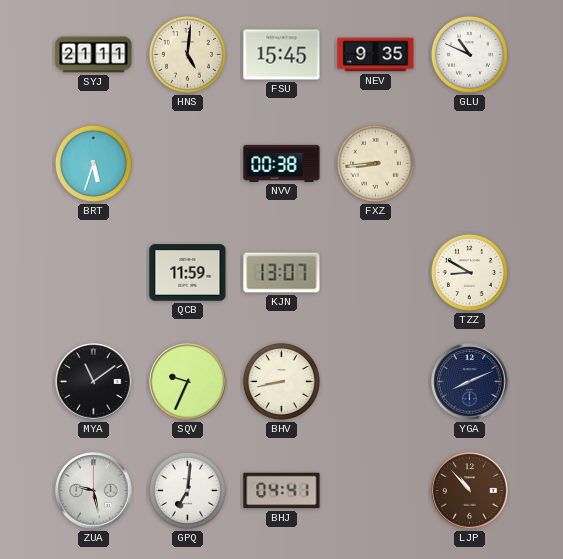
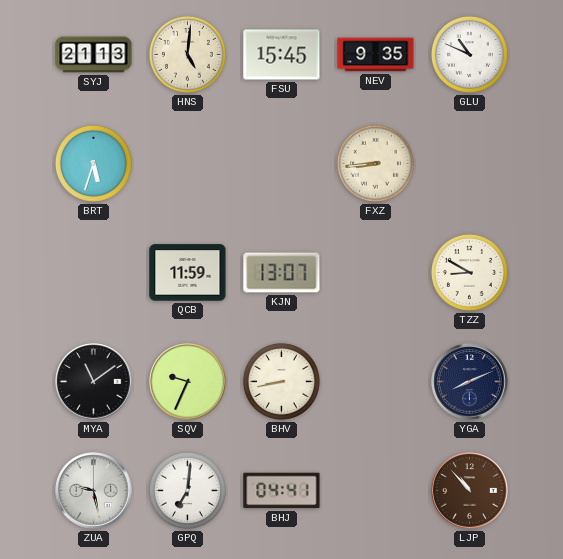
SYJ: 21:11 -> 21:13 (94, 55)
NVV: 00:38 -> none (282, 163)
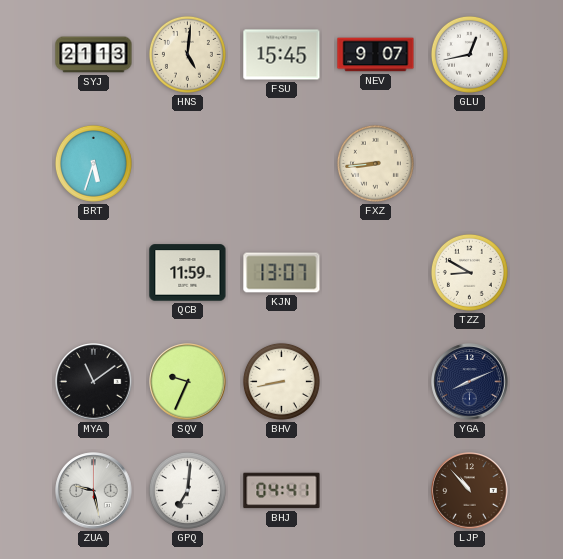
NEV: 9:35 -> 9:07 (376, 55)
GLU: 10:49 -> 12:43 (469, 54)
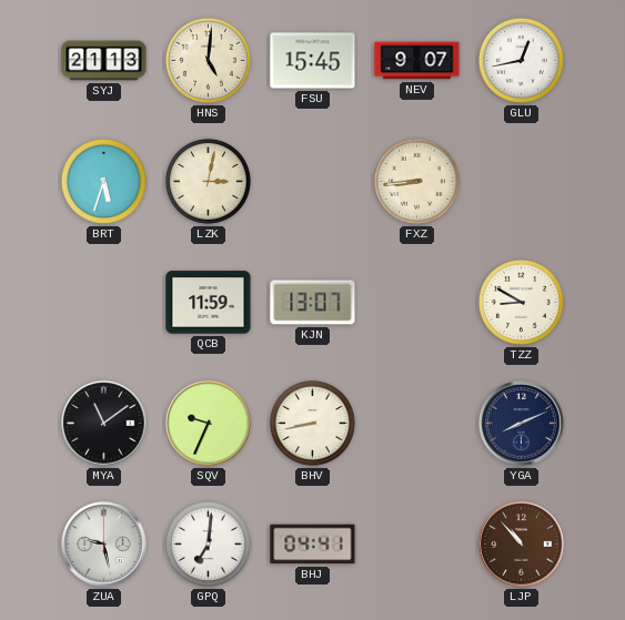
LZK: none -> 3:02 (208, 181)
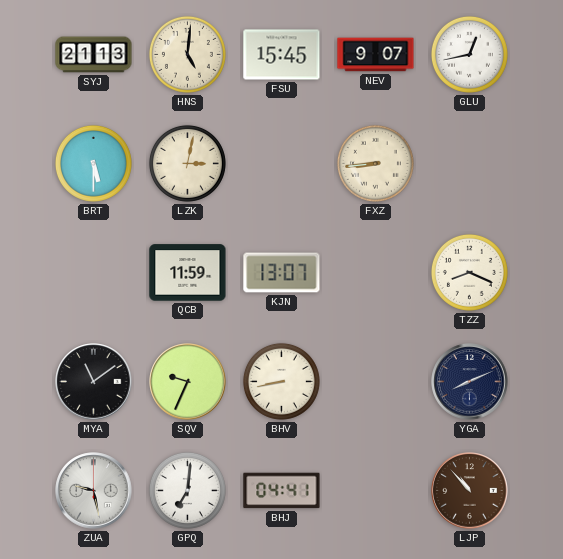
BRT: 5:33 -> 5:30 (93, 163)
TZZ: 8:50 -> 8:19 (469, 272)
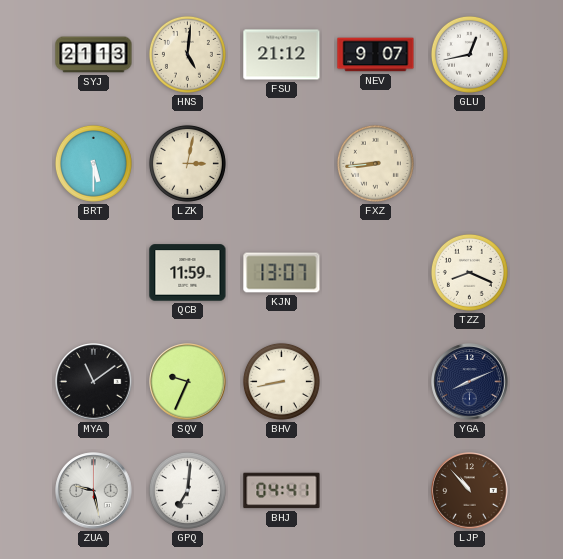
FSU: 15:45 -> 21:12 (282, 55)
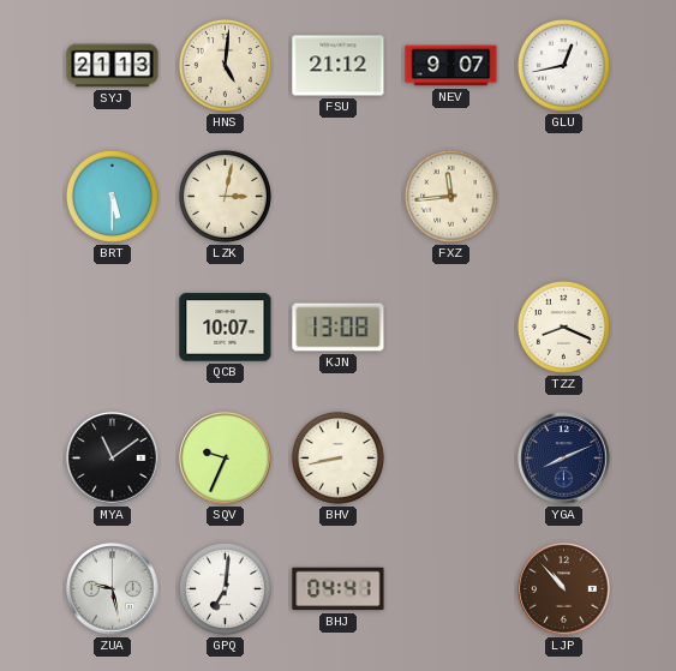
FXZ: 8:44 -> 11:44 (450, 196)
QCB: 11:59 -> 10:07 (226, 328)
KJN: 13:07 -> 13:08 (339, 328)
